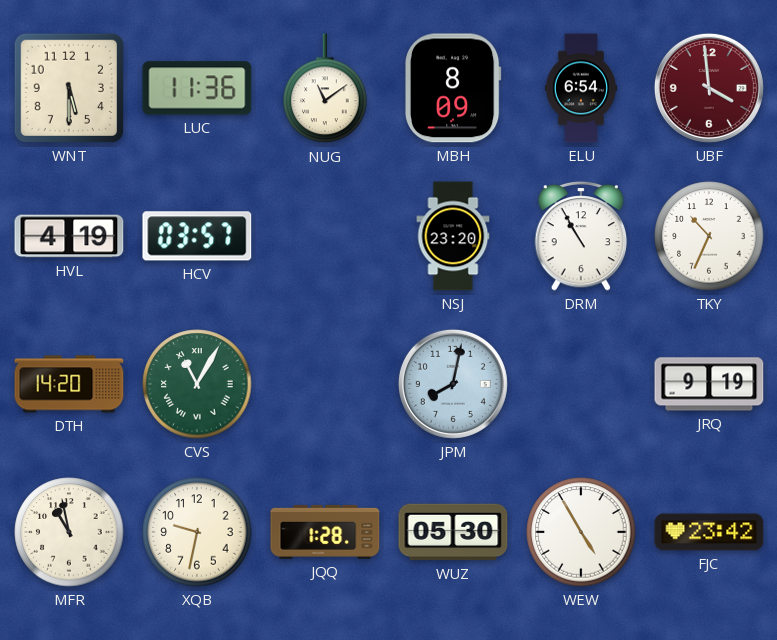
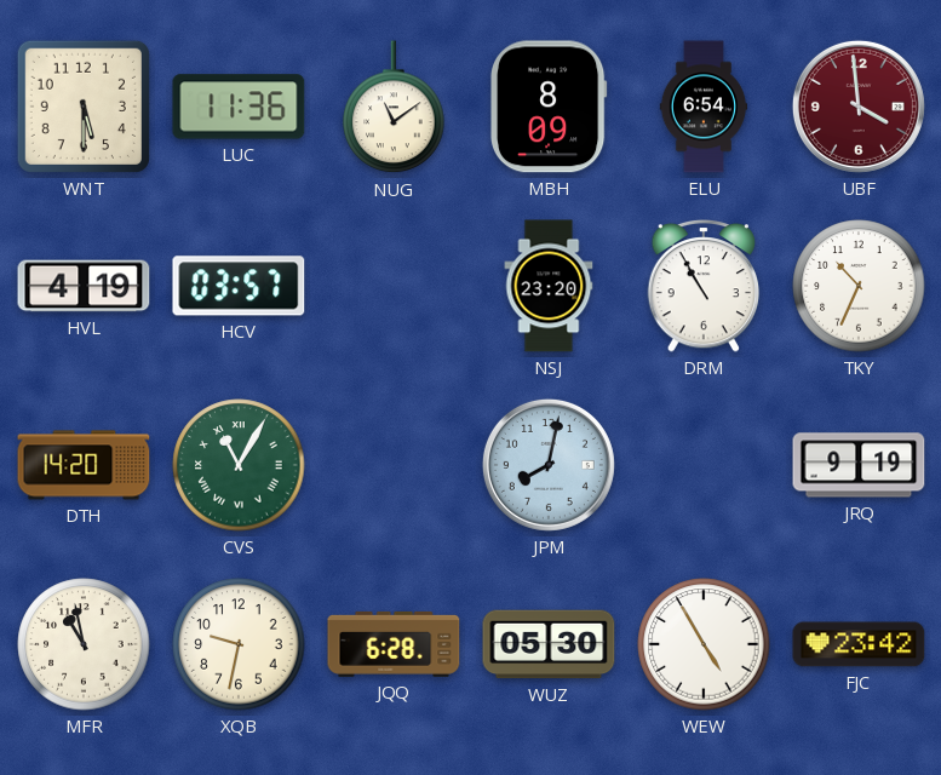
JQQ: 1:28 -> 6:28 (394, 644)
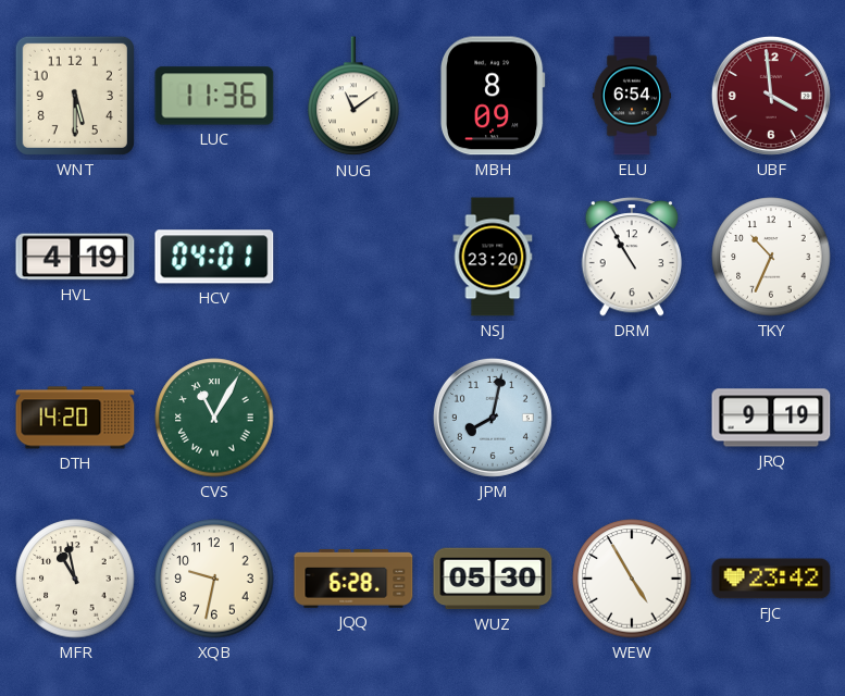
HCV: 03:57 -> 04:01 (214, 257)
